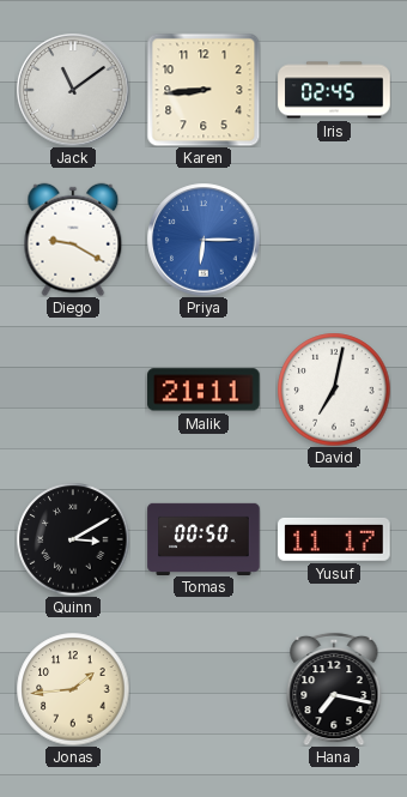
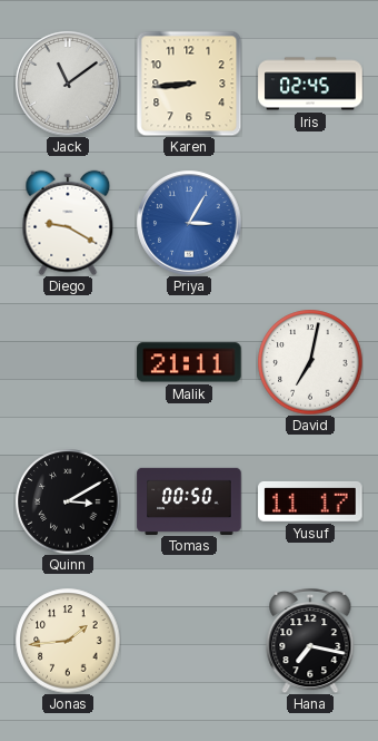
Priya: 6:15 -> 3:05 (189, 223)
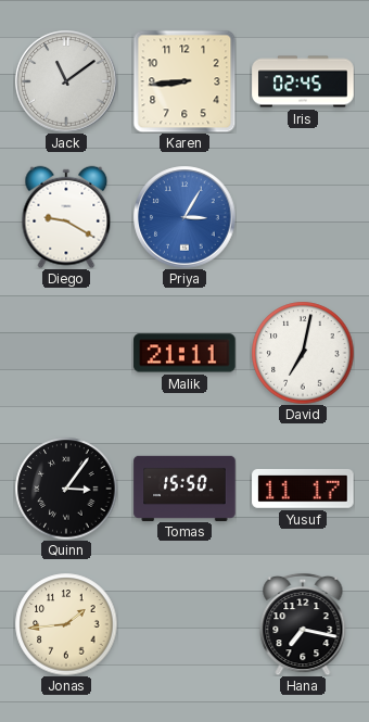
Quinn: 3:10 -> 3:06 (66, 489)
Tomas: 00:50 -> 15:50 (184, 487)
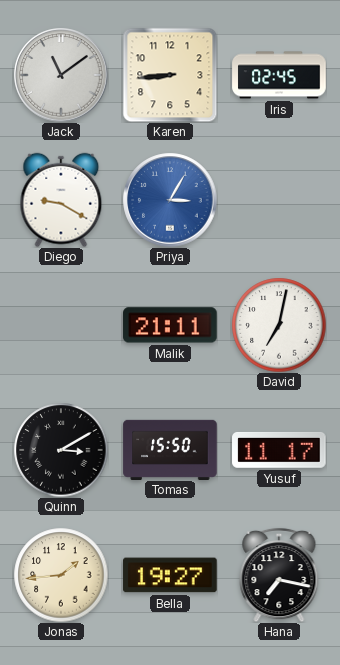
Quinn: 3:06 -> 3:10 (61, 450)
Bella: none -> 19:27 (170, 575)
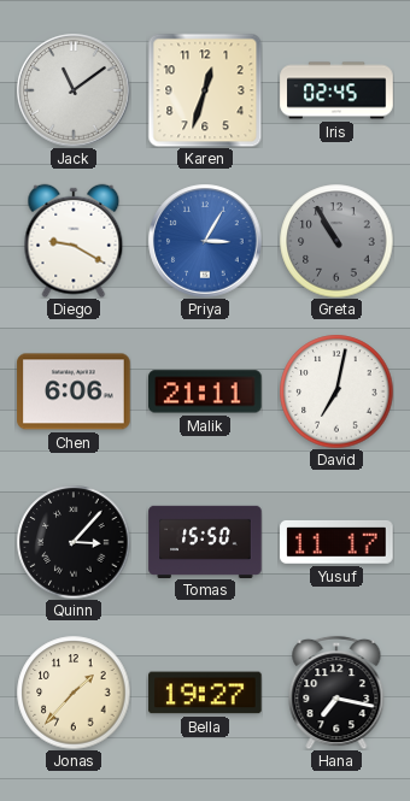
Karen: 8:44 -> 12:33 (205, 90)
Greta: none -> 10:55 (336, 241)
Chen: none -> 6:06 (74, 391)
Quinn: 3:10 -> 3:07 (74, 542)
Jonas: 1:44 -> 1:37 (74, 693)
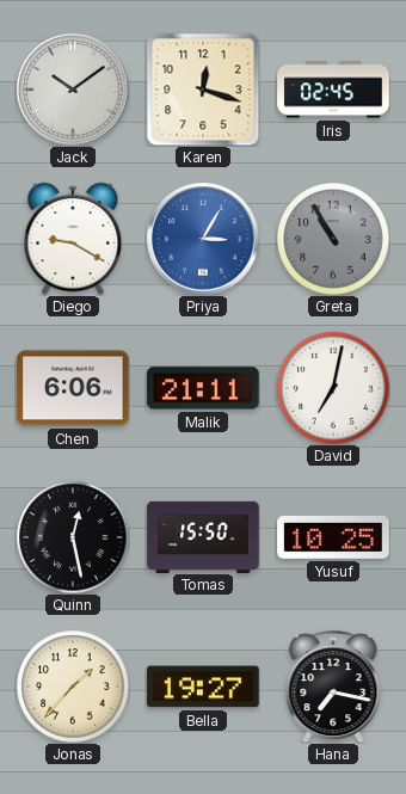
Jack: 11:09 -> 10:09 (73, 90)
Karen: 12:33 -> 12:18 (203, 90)
Quinn: 3:07 -> 12:28 (73, 537)
Yusuf: 11:17 -> 10:25 (333, 537)
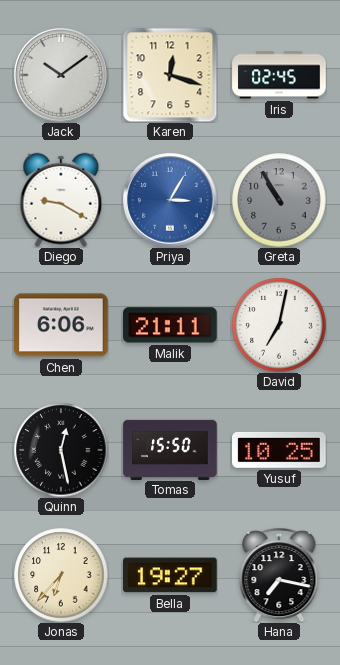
Jonas: 1:37 -> 6:37 (61, 575)
